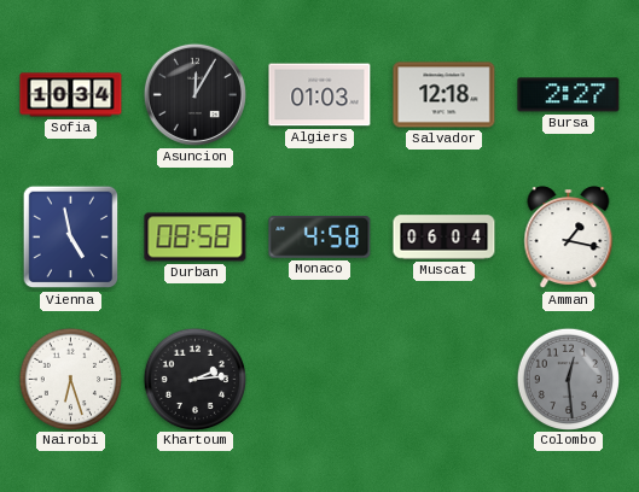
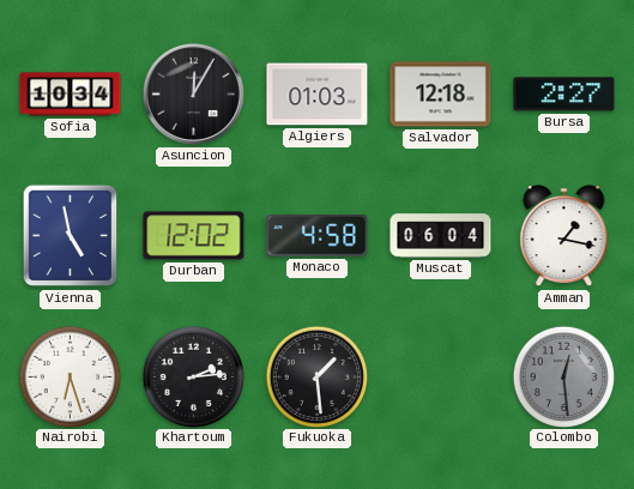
Durban: 08:58 -> 12:02 (194, 236)
Fukuoka: none -> 1:29 (316, 376)
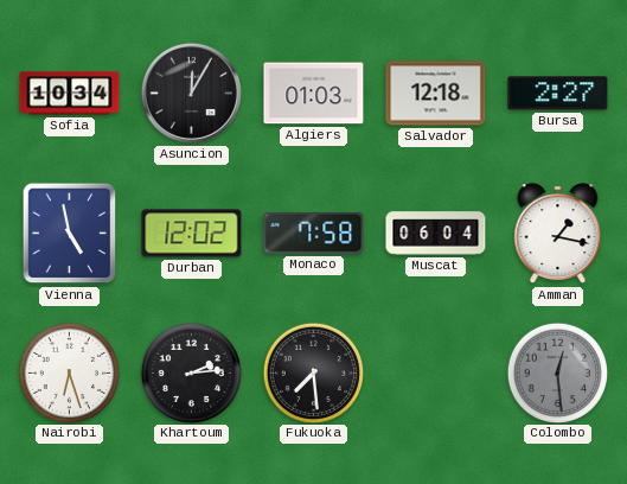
Monaco: 4:58 -> 7:58 (314, 234)
Fukuoka: 1:29 -> 7:29 (313, 372)
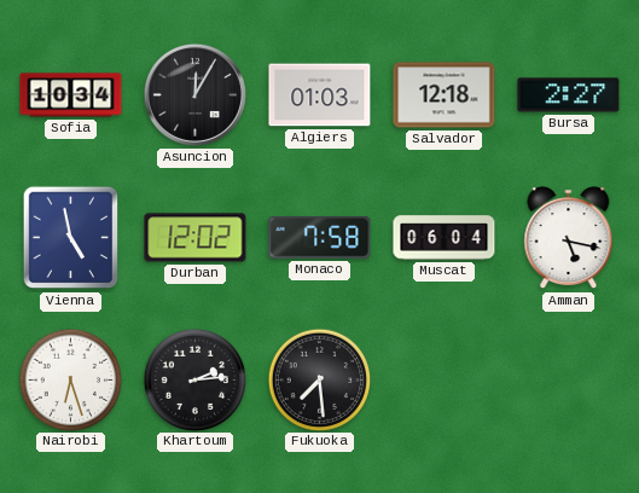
Amman: 1:17 -> 5:17 (569, 238)
Colombo: 12:29 -> none (557, 372)
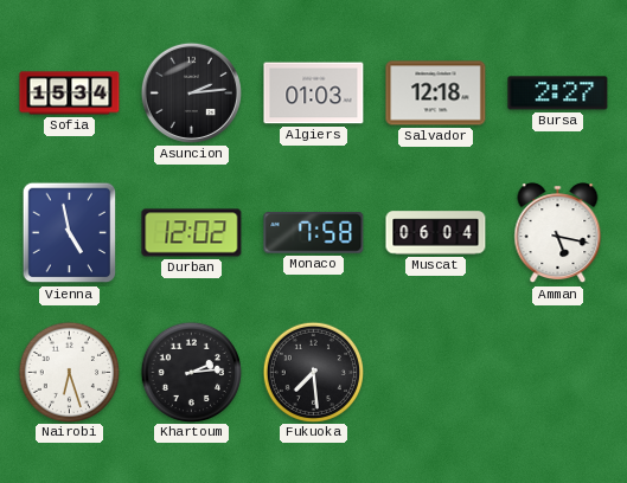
Sofia: 10:34 -> 15:34 (70, 94)
Asuncion: 12:05 -> 2:14 (191, 92)
